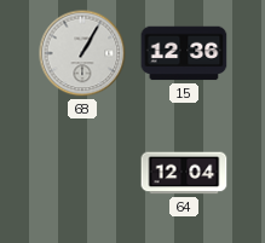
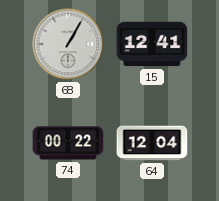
15: 12:36 -> 12:41 (152, 44)
74: none -> 00:22 (68, 143)
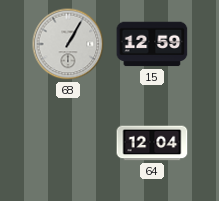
15: 12:41 -> 12:59 (152, 44)
74: 00:22 -> none (68, 143)
